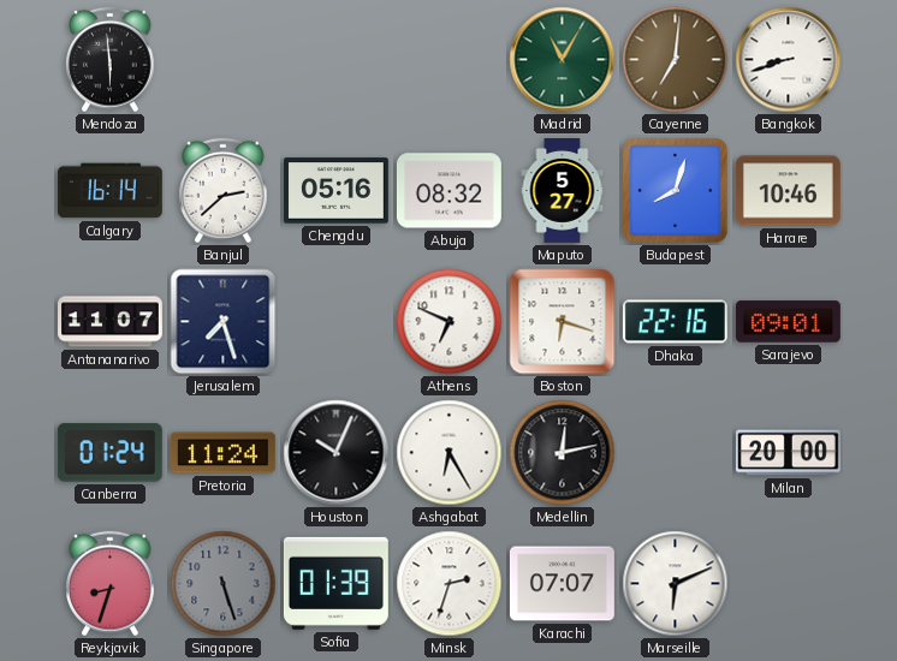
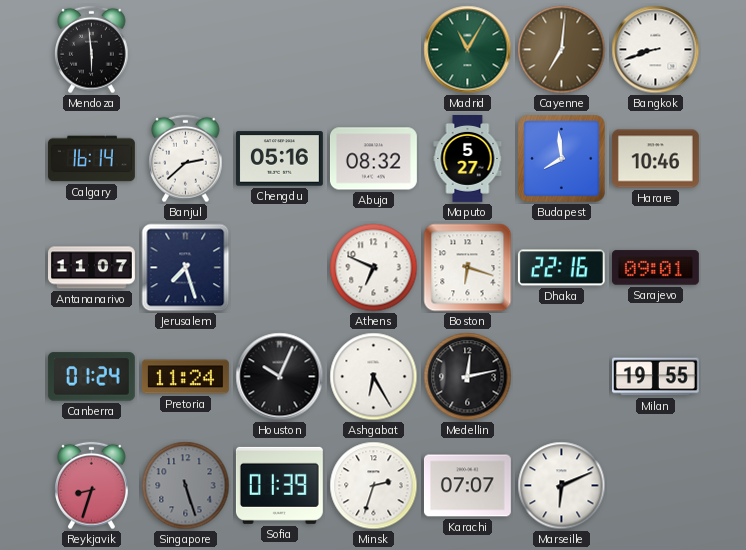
Budapest: 8:03 -> 7:59 (562, 159)
Milan: 20:00 -> 19:55 (655, 377)
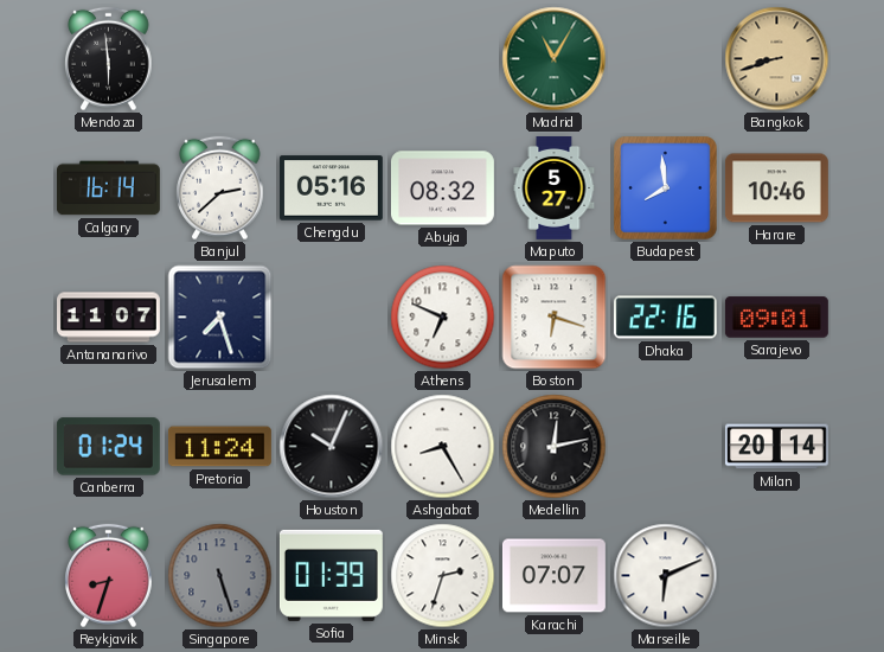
Cayenne: 7:01 -> none (562, 50)
Bangkok dial: white -> champagne (777, 59)
Ashgabat: 6:25 -> 8:25 (443, 447)
Milan: 19:55 -> 20:14 (776, 447)
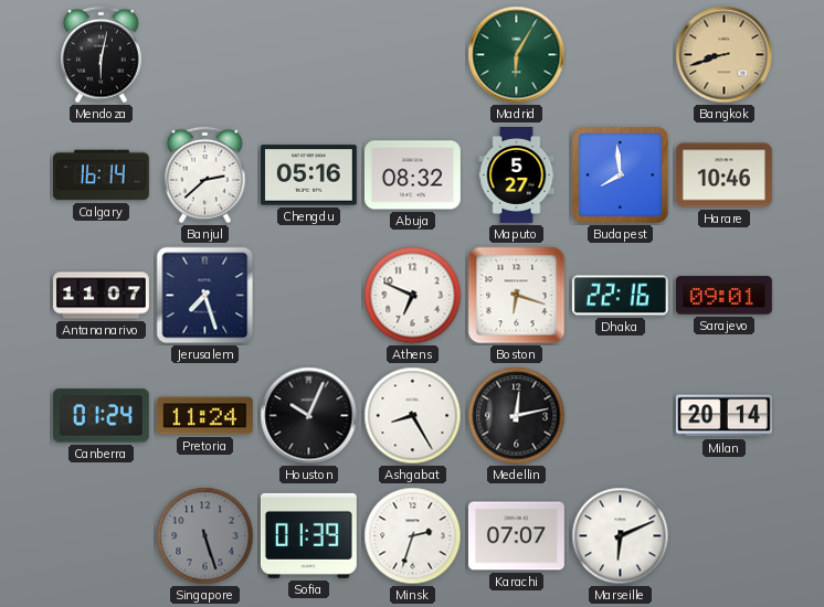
Mendoza: 5:59 -> 6:02 (102, 55)
Madrid: 11:05 -> 6:05 (517, 55)
Reykjavik: 8:33 -> none (109, 576)
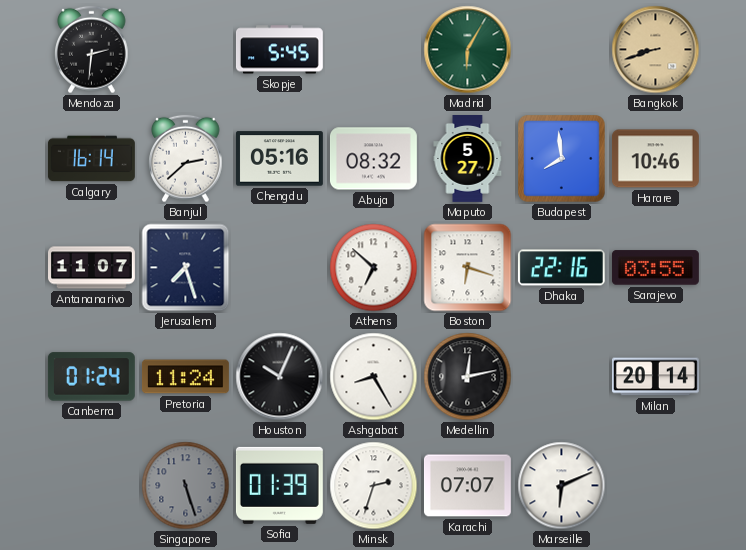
Mendoza: 6:02 -> 2:31 (92, 50)
Skopje: none -> 5:45 (279, 50)
Athens: 6:49 -> 6:52 (374, 268)
Sarajevo: 09:01 -> 03:55 (655, 268)
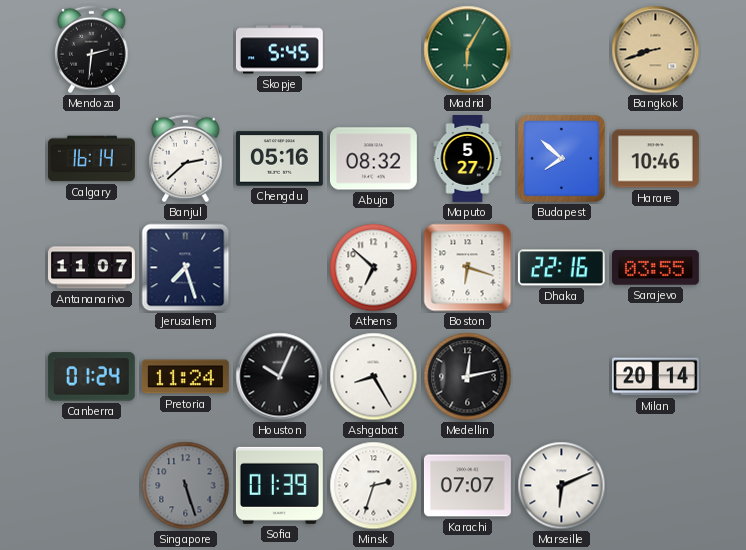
Budapest: 7:59 -> 7:52 (562, 159)
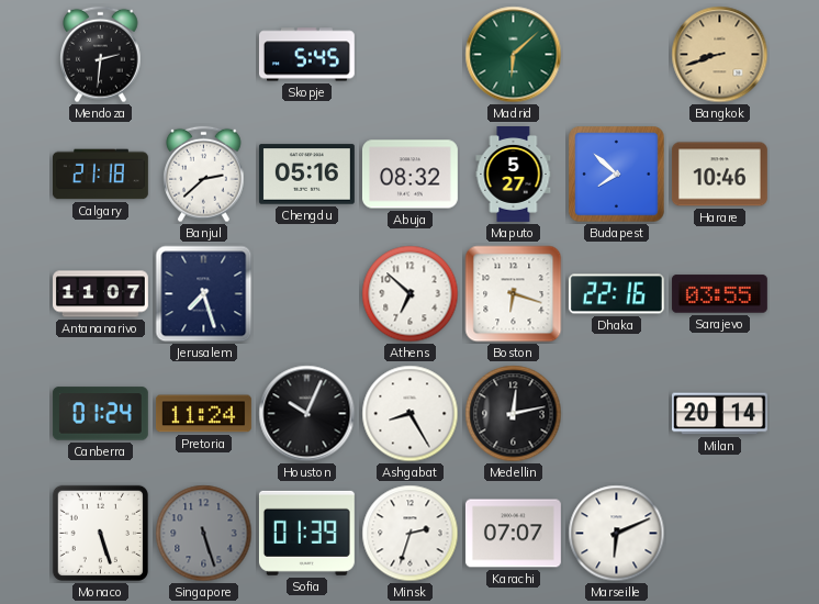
Madrid: 6:05 -> 6:08 (514, 55)
Calgary: 16:14 -> 21:18 (100, 175)
Monaco: none -> 5:27 (100, 533)
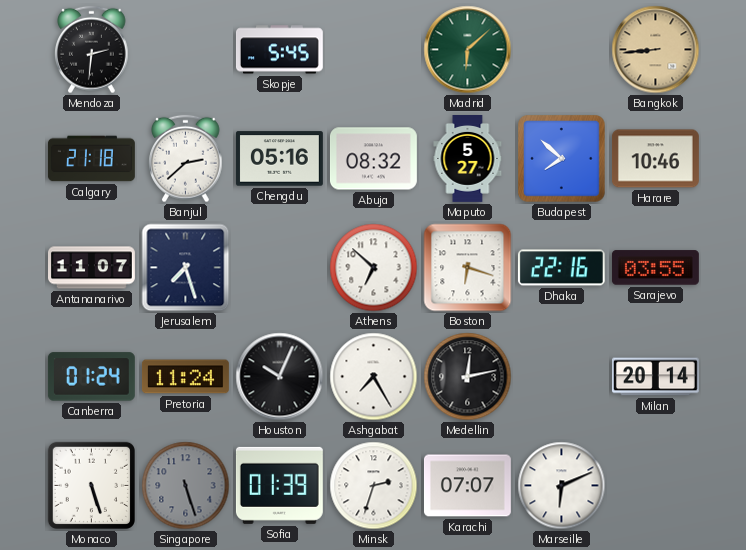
Bangkok: 8:42 -> 8:44 (656, 50)
Ashgabat: 8:25 -> 7:25 (374, 377)
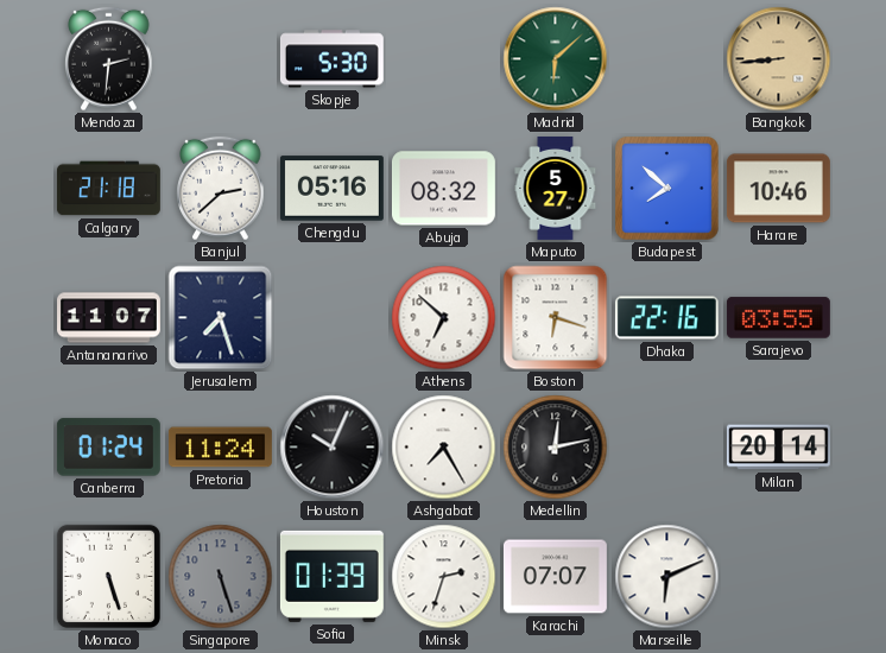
Skopje: 5:45 -> 5:30 (331, 59)
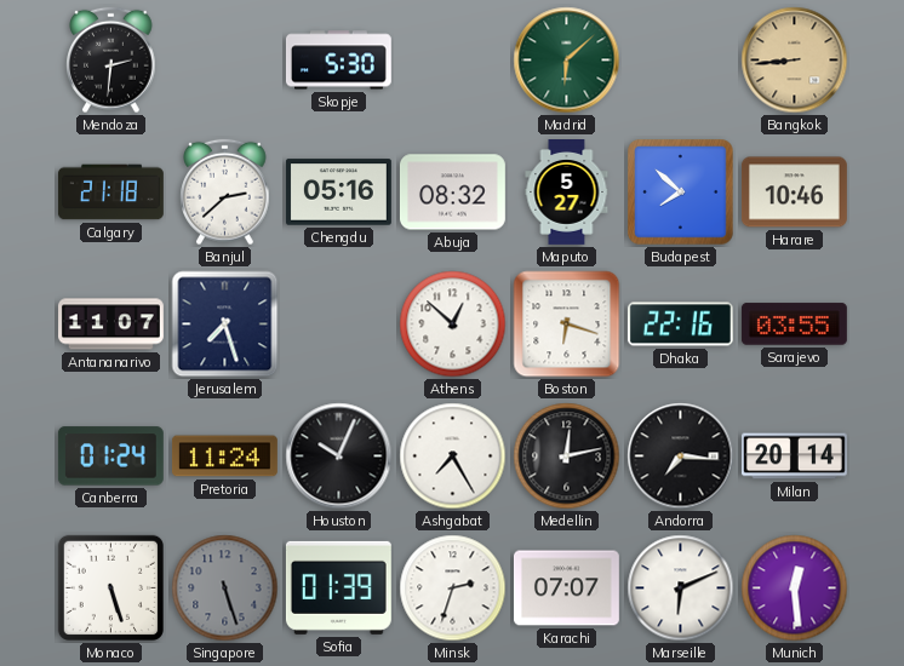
Athens: 6:52 -> 12:52 (453, 325)
Andorra: none -> 7:16 (681, 457)
Munich: none -> 12:29 (795, 589)
